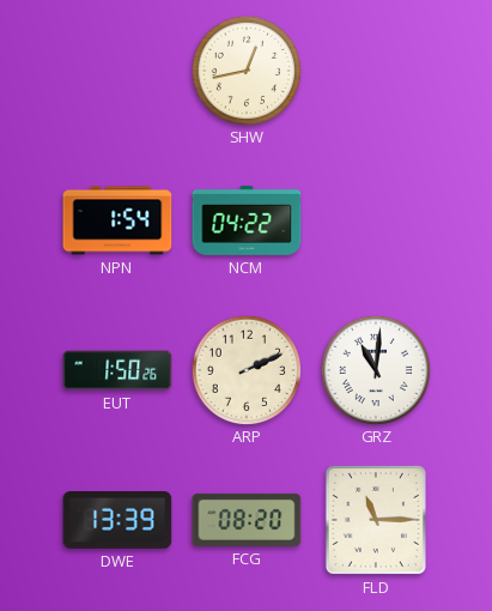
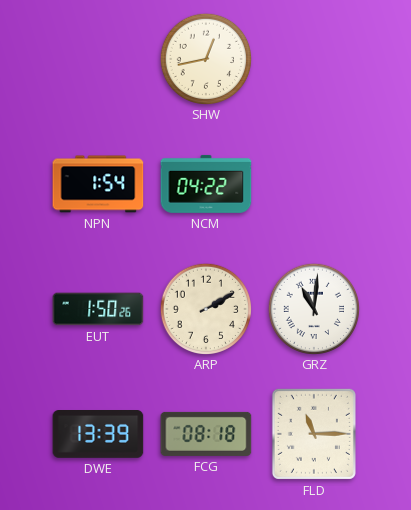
ARP: 2:11 -> 2:10 (205, 308)
FCG: 08:20 -> 08:18 (206, 434)
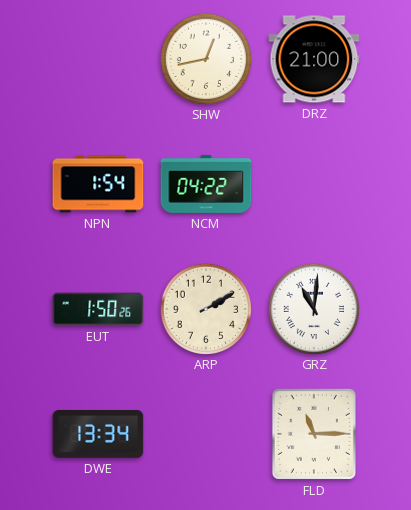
DRZ: none -> 21:00 (314, 59)
DWE: 13:39 -> 13:34 (98, 435)
FCG: 08:18 -> none (206, 434)
